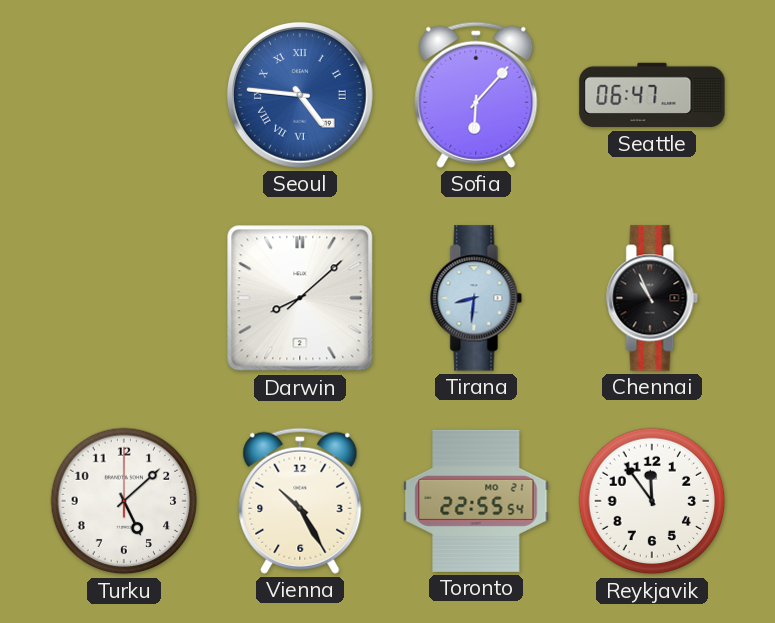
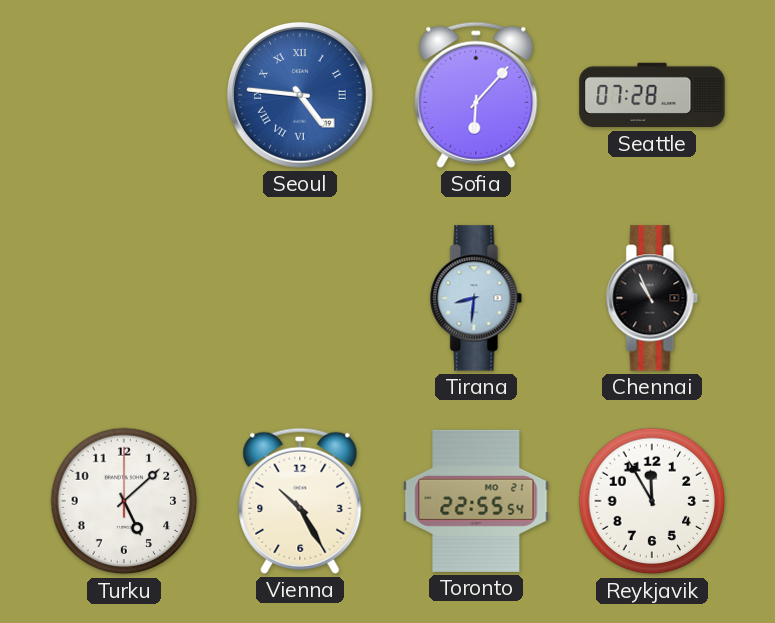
Seattle: 06:47 -> 07:28 (652, 95)
Darwin: 8:08 -> none (300, 298)
Reykjavik: 11:54 -> 11:55 (652, 501)
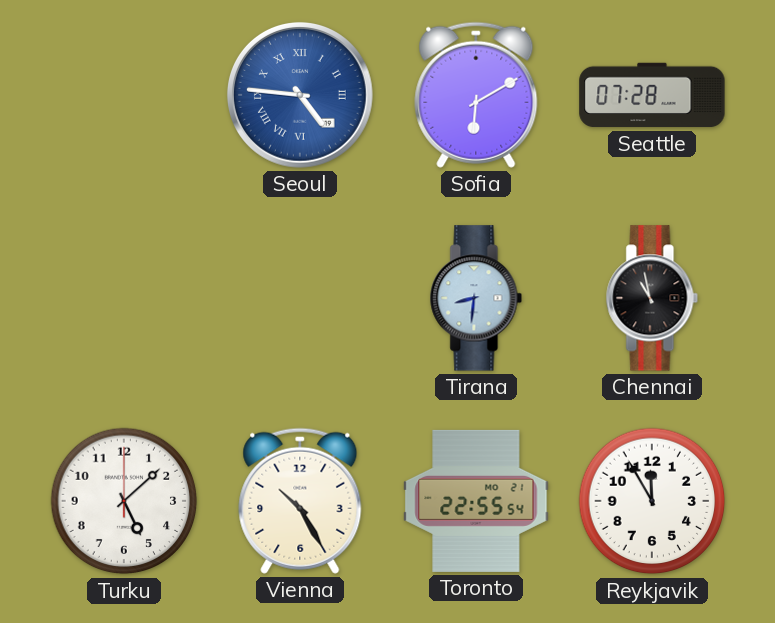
Sofia: 6:07 -> 6:10 (476, 95)
Chennai: 10:56 -> 10:58 (652, 298)
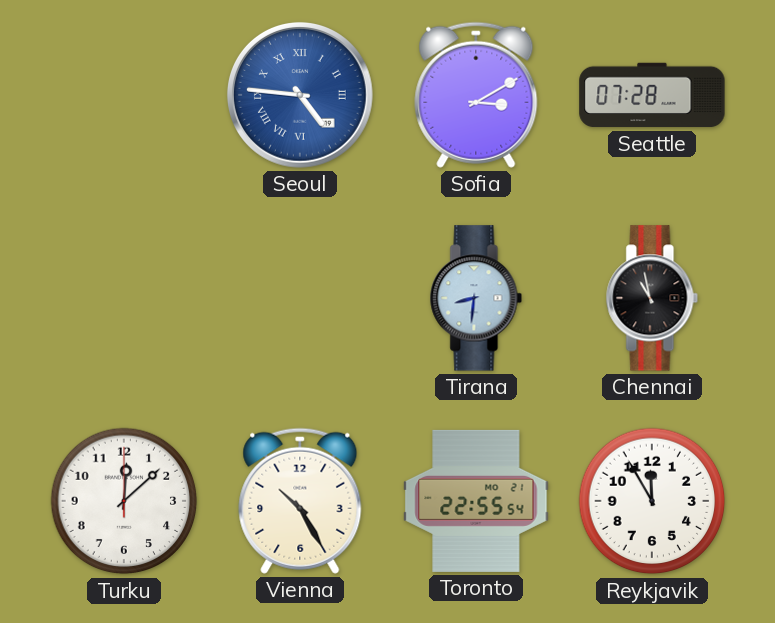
Sofia: 6:10 -> 3:10 (476, 95)
Turku: 5:08 -> 12:08 (124, 501)
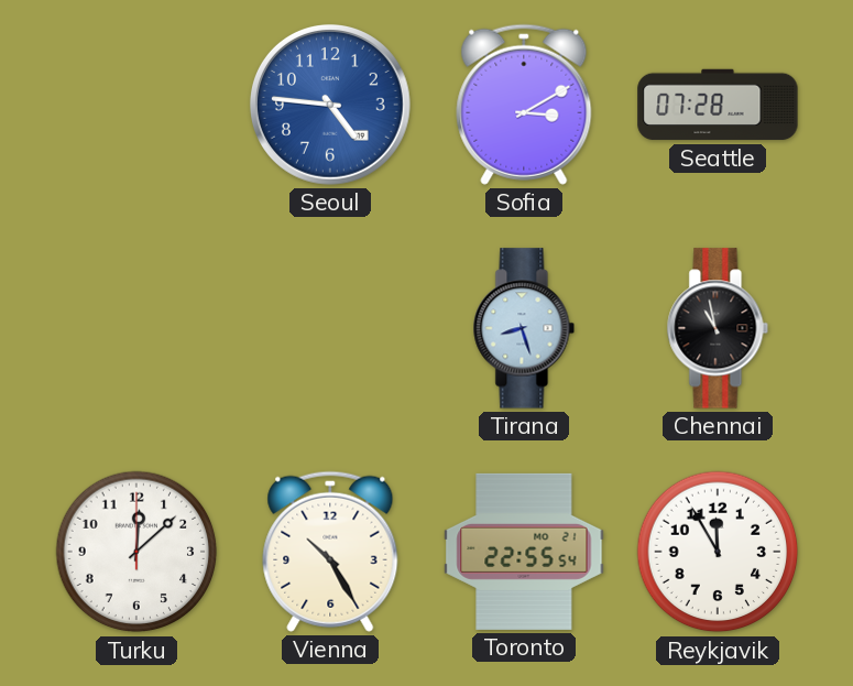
Seoul numerals: Roman -> Arabic (330, 105)
Tirana: 8:31 -> 8:27 (524, 328)
